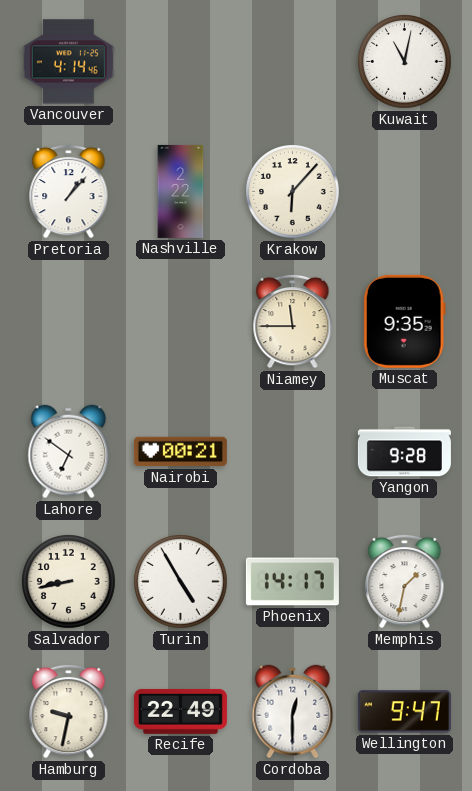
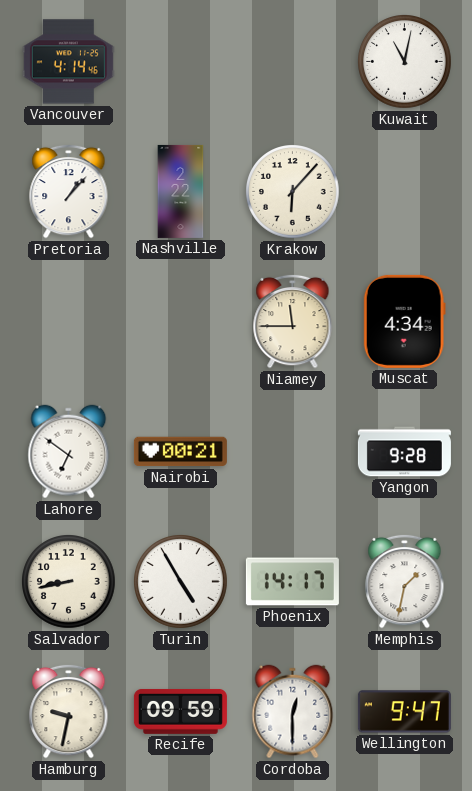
Muscat: 9:35 -> 4:34 (404, 321)
Recife: 22:49 -> 09:59 (180, 711)
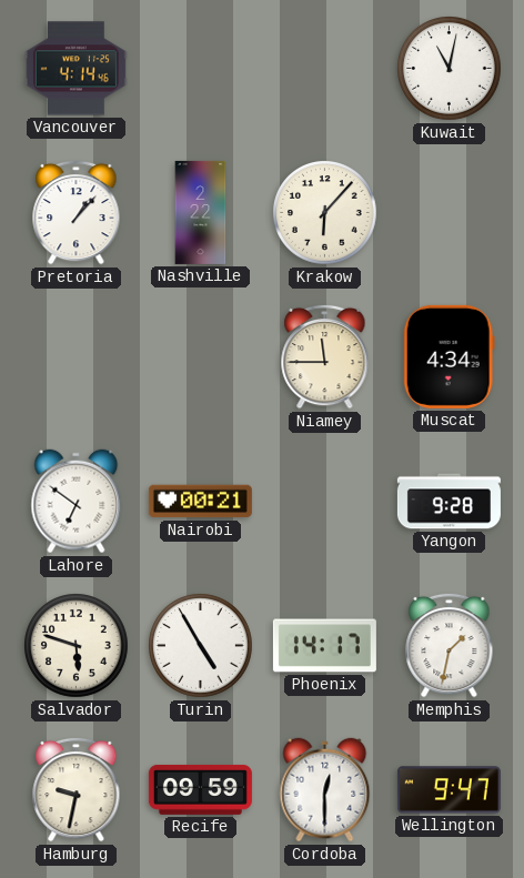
Salvador: 8:43 -> 5:48 (77, 646)
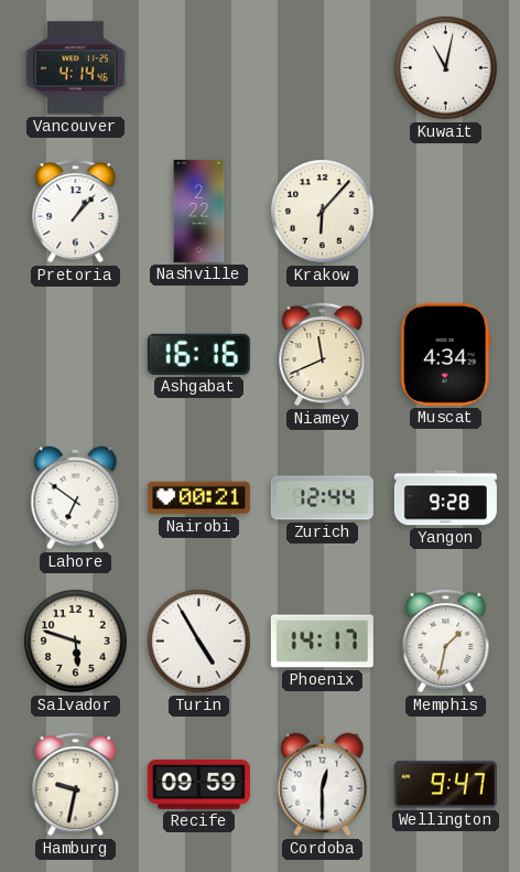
Ashgabat: none -> 16:16 (198, 354)
Niamey: 11:45 -> 11:41 (323, 354)
Zurich: none -> 12:44 (322, 498)
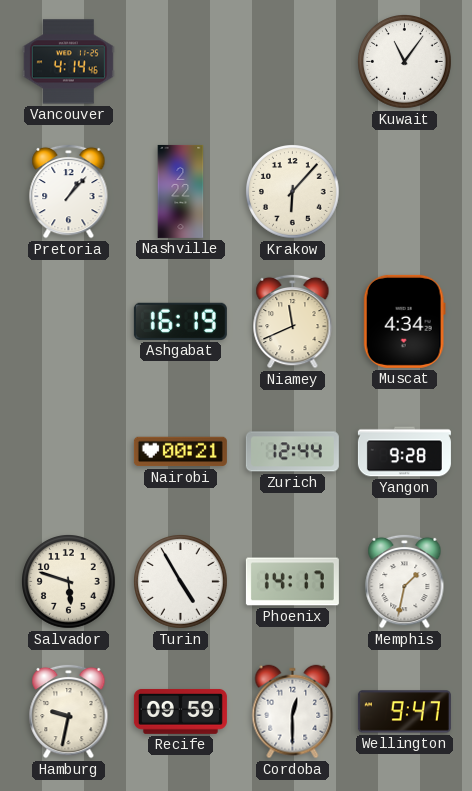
Kuwait: 11:02 -> 11:06 (405, 62)
Ashgabat: 16:16 -> 16:19 (180, 321)
Lahore: 6:51 -> none (76, 498)
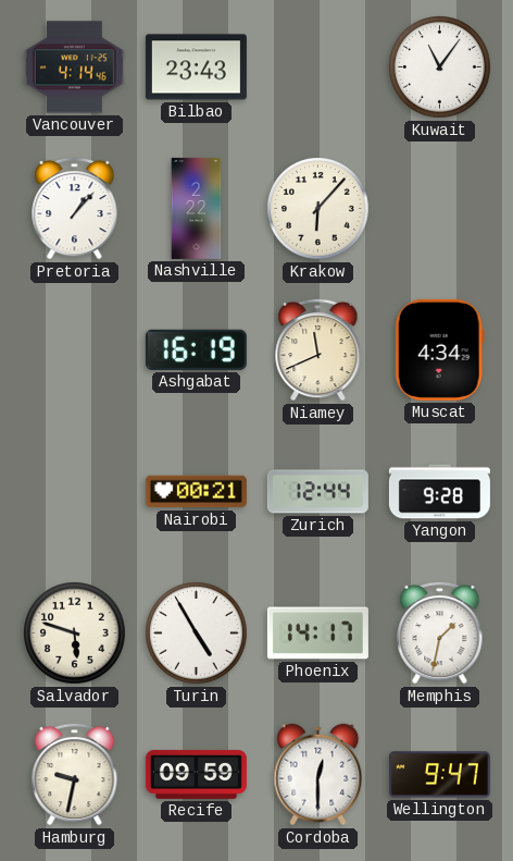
Bilbao: none -> 23:43 (196, 67)
